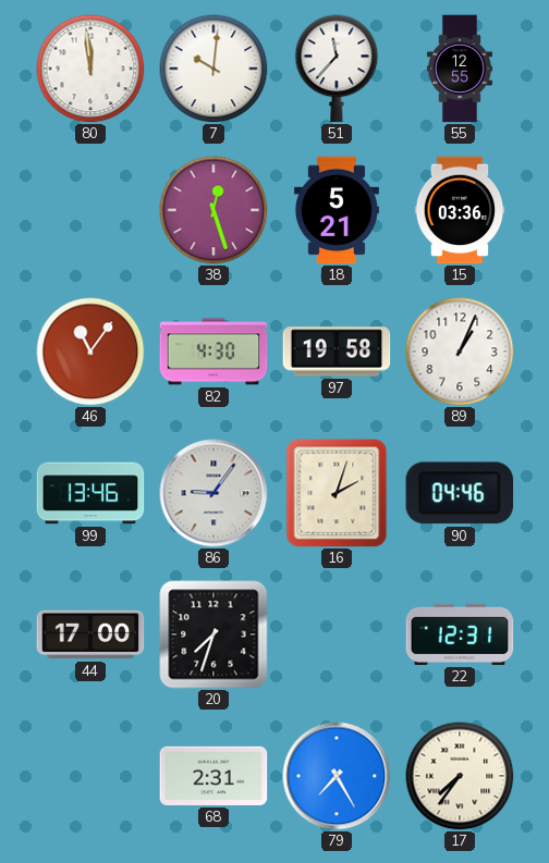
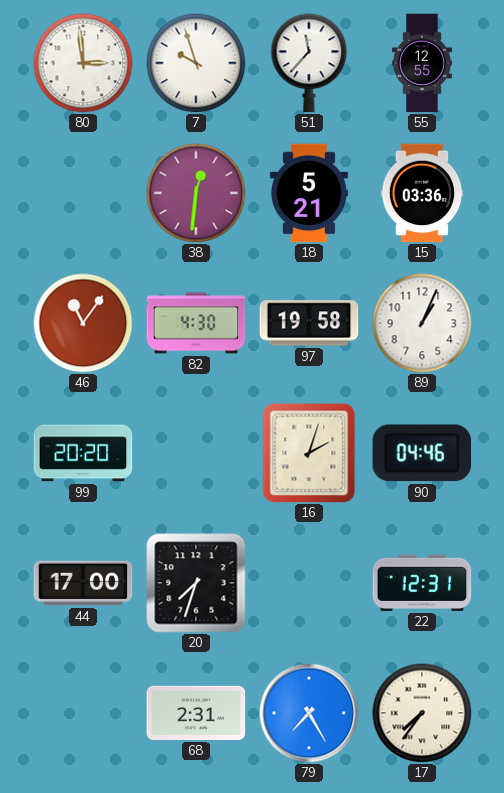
80: 11:59 -> 2:59 (83, 63)
7: 10:01 -> 9:57 (196, 63)
38: 12:27 -> 12:31 (196, 193)
99: 13:46 -> 20:20 (83, 453)
86: 9:06 -> none (213, 493)
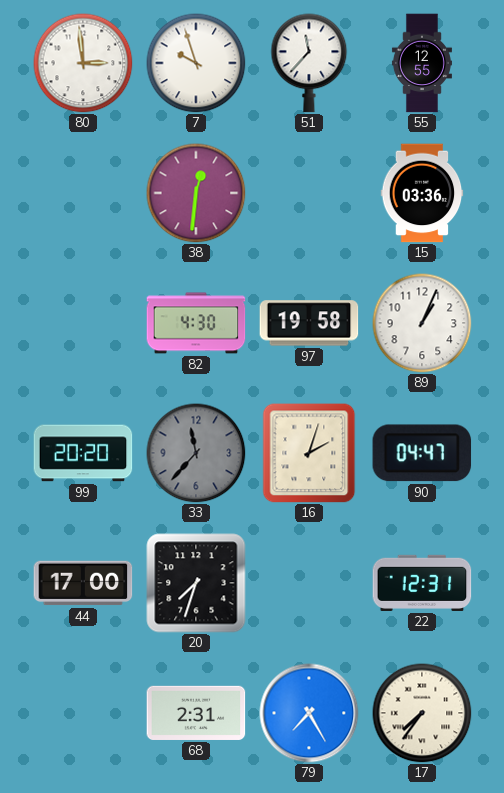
18: 5:21 -> none (309, 193)
46: 11:06 -> none (83, 323)
33: none -> 11:37 (196, 453)
90: 04:46 -> 04:47 (422, 453)
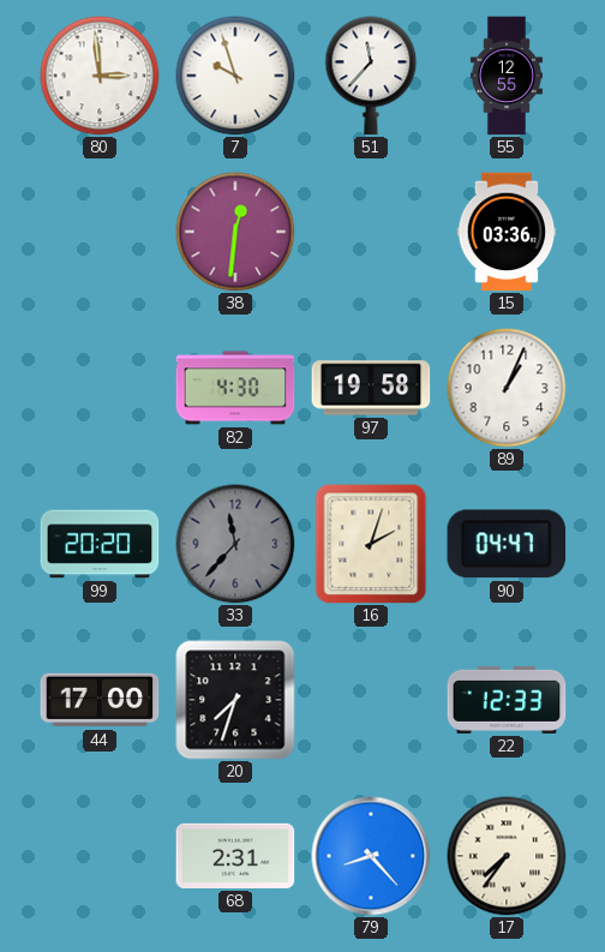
22: 12:31 -> 12:33 (507, 700)
79: 7:25 -> 8:23 (371, 856)
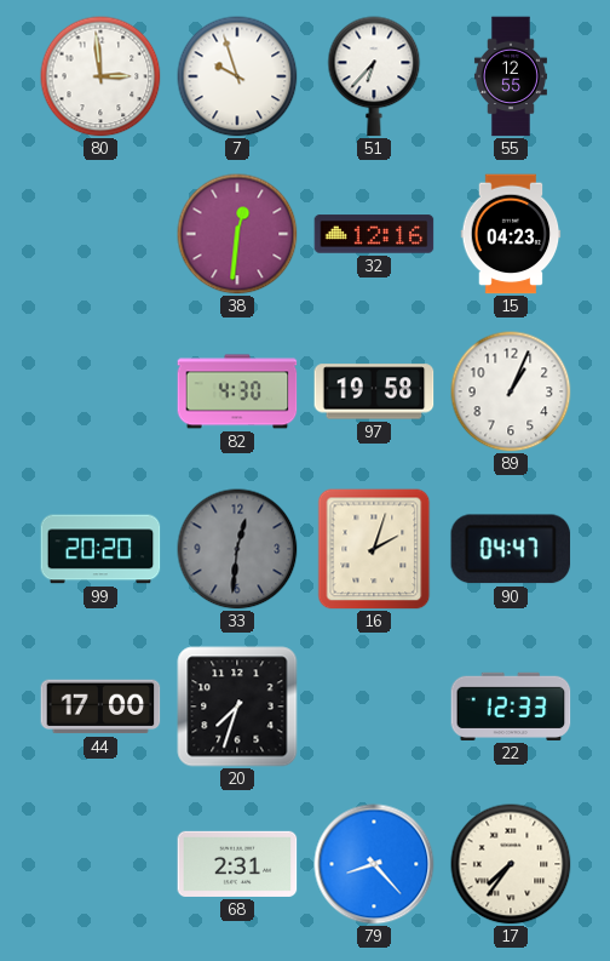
51: 11:37 -> 6:37 (374, 76)
32: none -> 12:16 (374, 234)
15: 03:36 -> 04:23 (511, 234)
33: 11:37 -> 12:31 (237, 549)
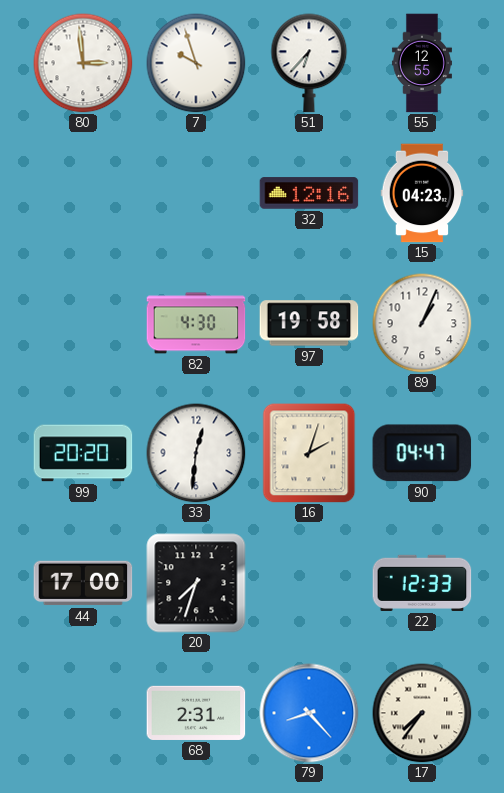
38: 12:31 -> none (237, 234)
33 dial: grey -> white (196, 453)
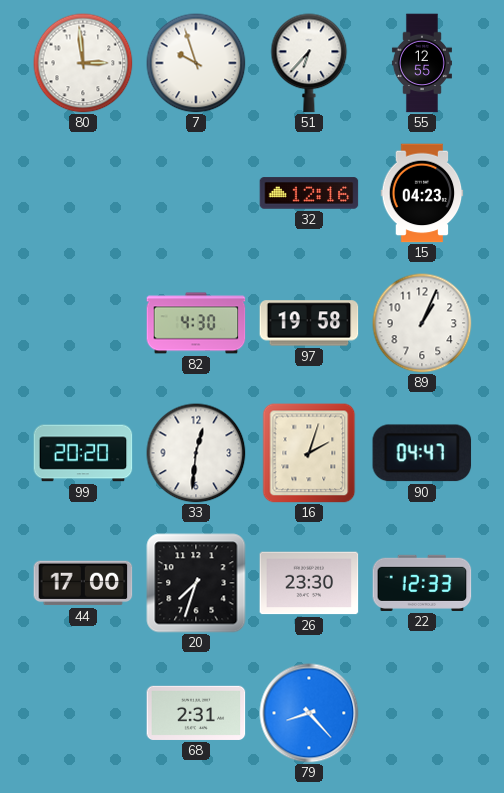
26: none -> 23:30 (309, 583)
17: 7:36 -> none (422, 713)
